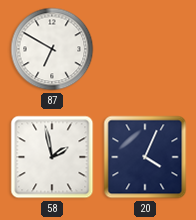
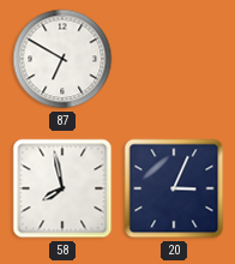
58: 1:58 -> 7:58 (62, 188)
20: 4:04 -> 3:04 (174, 188)
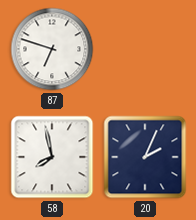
87: 6:50 -> 6:48 (52, 49)
20: 3:04 -> 2:04 (145, 157)
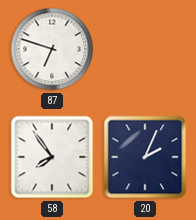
58: 7:58 -> 7:54 (52, 157)
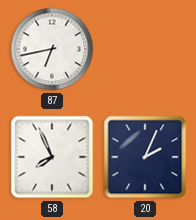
87: 6:48 -> 6:43 (52, 49)
58: 7:54 -> 7:56 (52, 157)
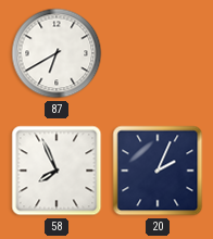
87: 6:43 -> 6:40 (57, 53)
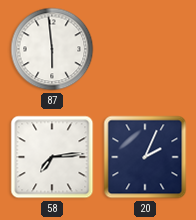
87: 6:40 -> 5:59 (52, 49)
58: 7:56 -> 7:14 (52, 157)
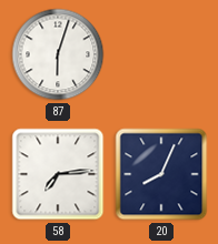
87: 5:59 -> 6:03 (58, 54)
20: 2:04 -> 8:04 (161, 174)
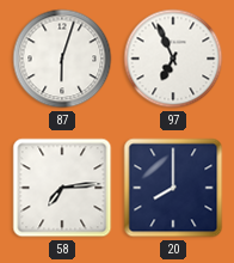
97: none -> 6:56 (173, 59)
20: 8:04 -> 8:00 (173, 188)
